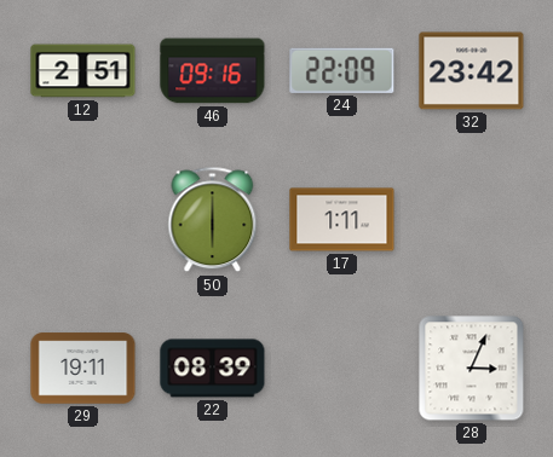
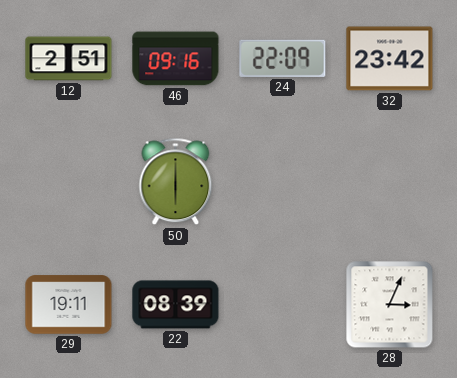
17: 1:11 -> none (342, 220)
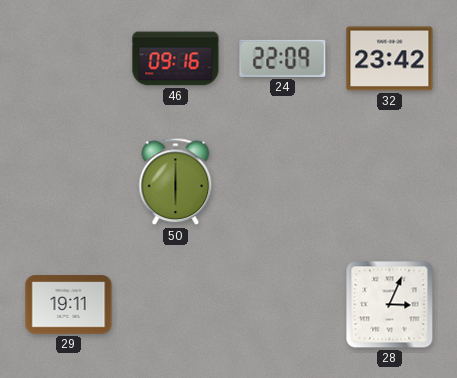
12: 2:51 -> none (69, 59)
22: 08:39 -> none (176, 305)
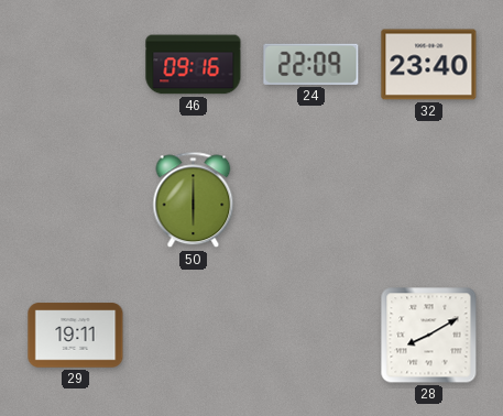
32: 23:42 -> 23:40 (429, 65)
28: 3:04 -> 8:10 (429, 336)
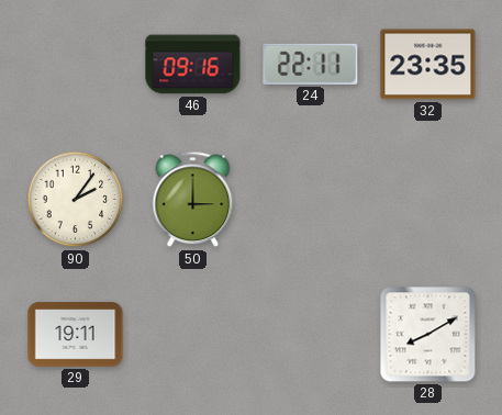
24: 22:09 -> 22:11 (311, 64)
32: 23:40 -> 23:35 (428, 65)
90: none -> 2:06 (76, 200)
50: 6:00 -> 3:00 (193, 200)
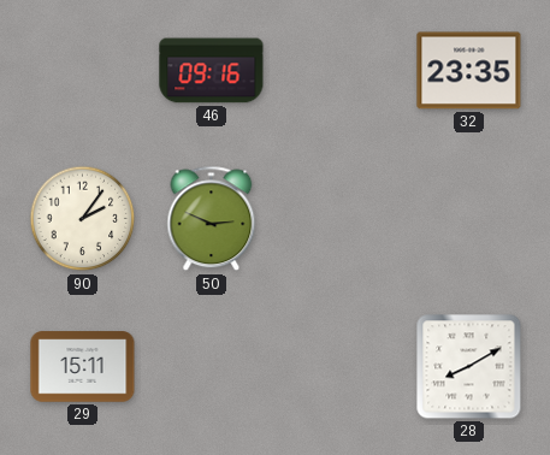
24: 22:11 -> none (311, 64)
50: 3:00 -> 2:49 (212, 219)
29: 19:11 -> 15:11 (83, 367)
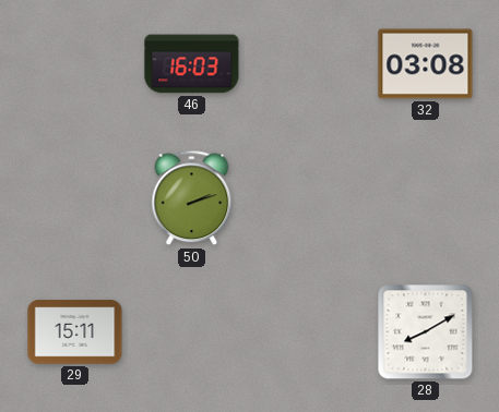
46: 09:16 -> 16:03 (192, 64)
32: 23:35 -> 03:08 (426, 64)
90: 2:06 -> none (83, 219)
50: 2:49 -> 2:12 (192, 198)
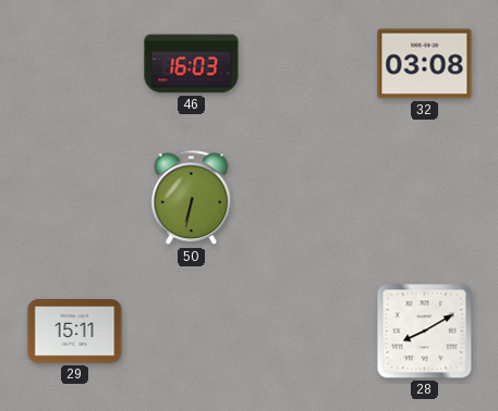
50: 2:12 -> 6:32 (192, 198)
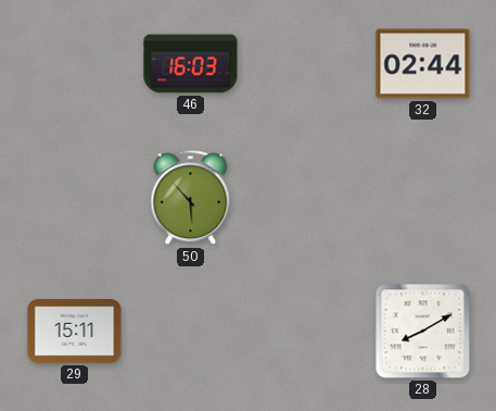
32: 03:08 -> 02:44 (423, 64)
50: 6:32 -> 5:53 (191, 198)
